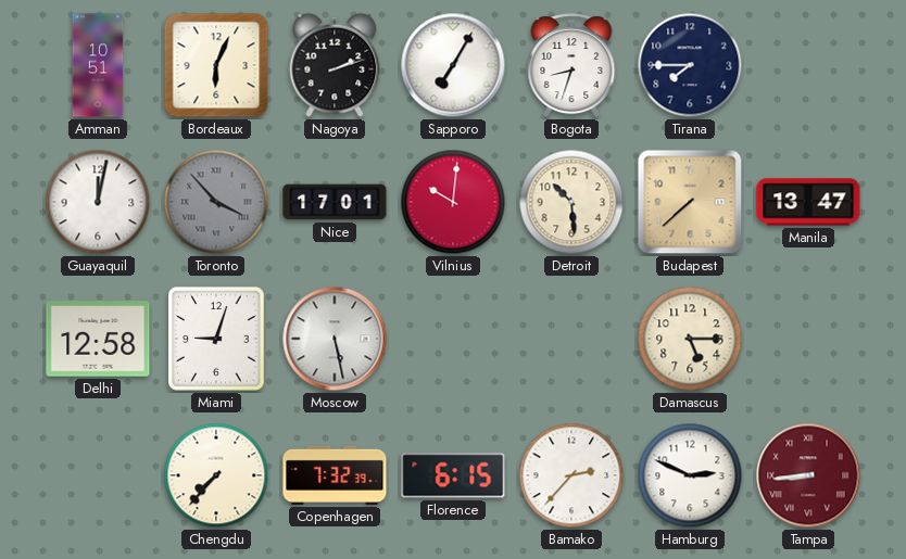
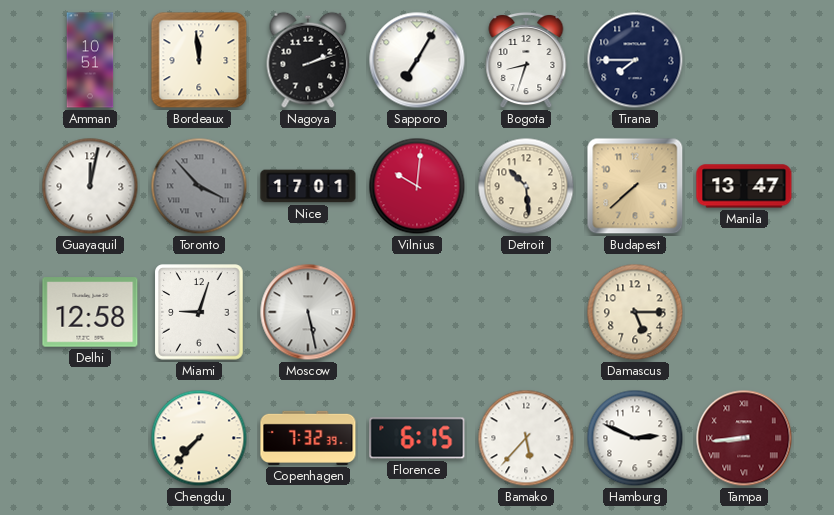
Bordeaux: 6:04 -> 11:59 (199, 60)
Bamako: 2:37 -> 5:37 (526, 438)
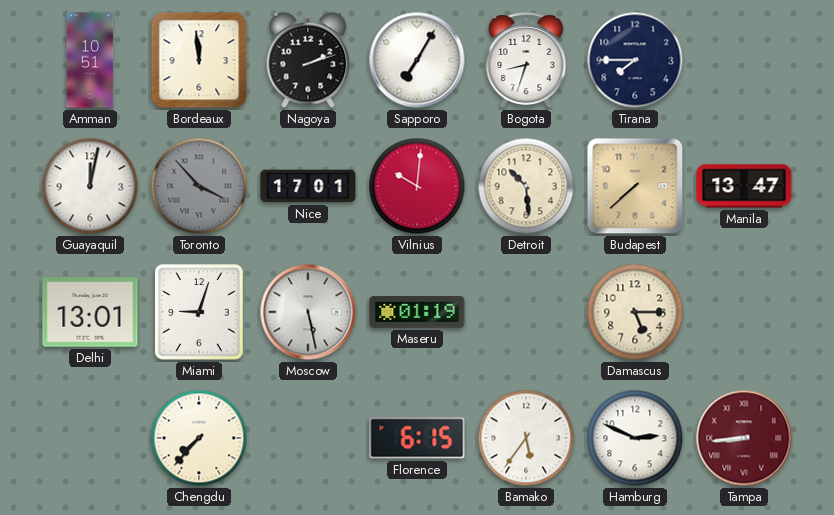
Delhi: 12:58 -> 13:01 (90, 312)
Maseru: none -> 01:19 (417, 312)
Copenhagen: 7:32 -> none (308, 438)
Bamako: 5:37 -> 5:36 (526, 438)
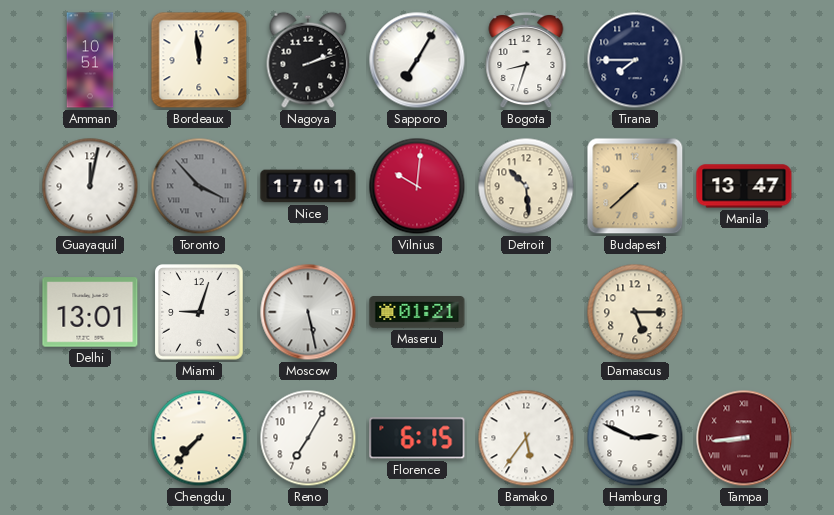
Maseru: 01:19 -> 01:21 (417, 312)
Reno: none -> 7:05 (308, 438)
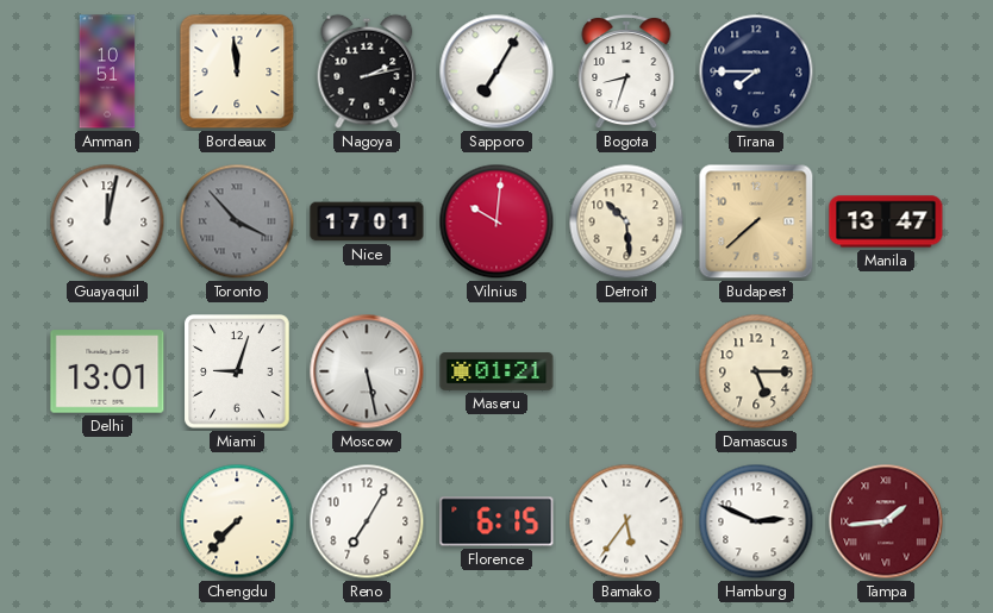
Nagoya: 2:12 -> 2:13 (367, 71)
Tampa: 8:44 -> 1:44 (886, 521)
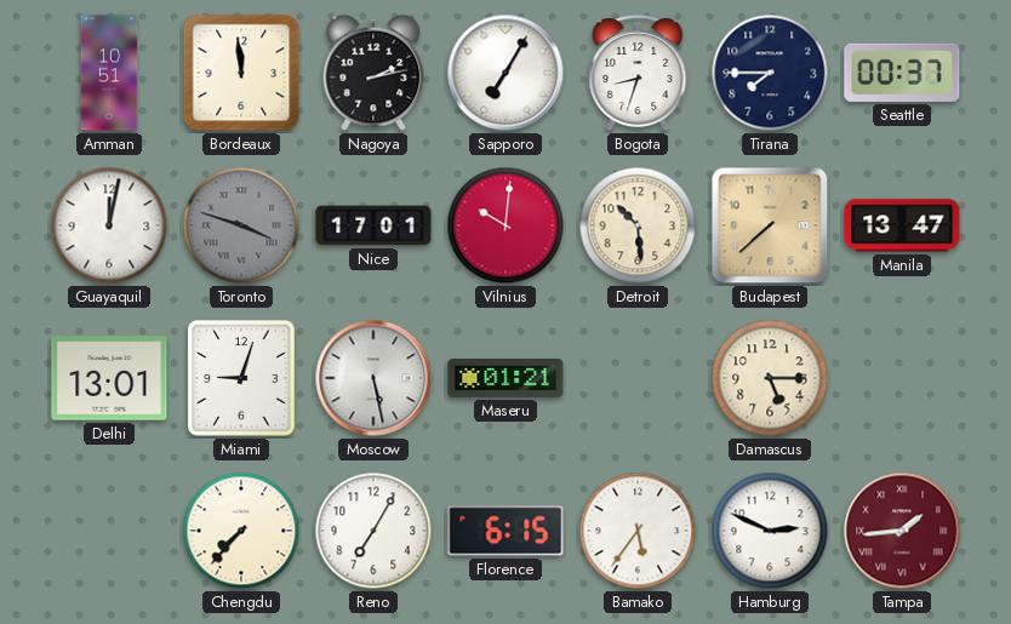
Seattle: none -> 00:37 (902, 73)
Toronto: 3:53 -> 3:48 (241, 225)
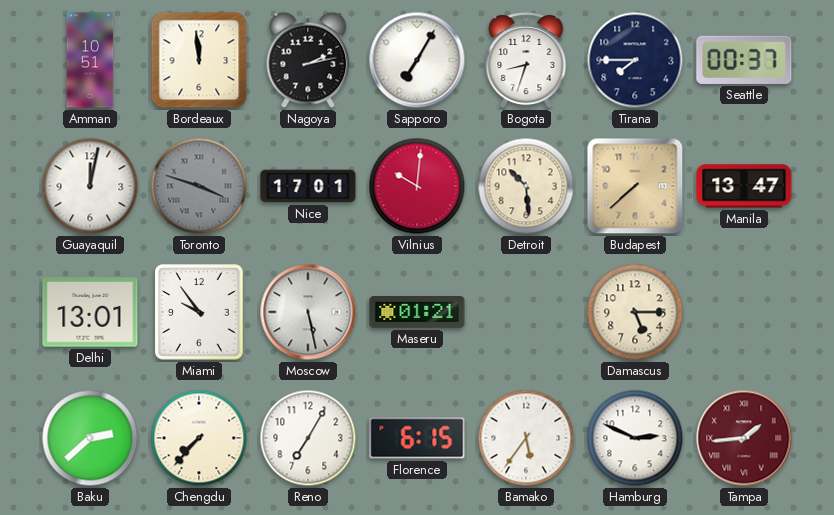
Miami: 9:03 -> 9:54 (199, 312)
Baku: none -> 2:38 (90, 438)
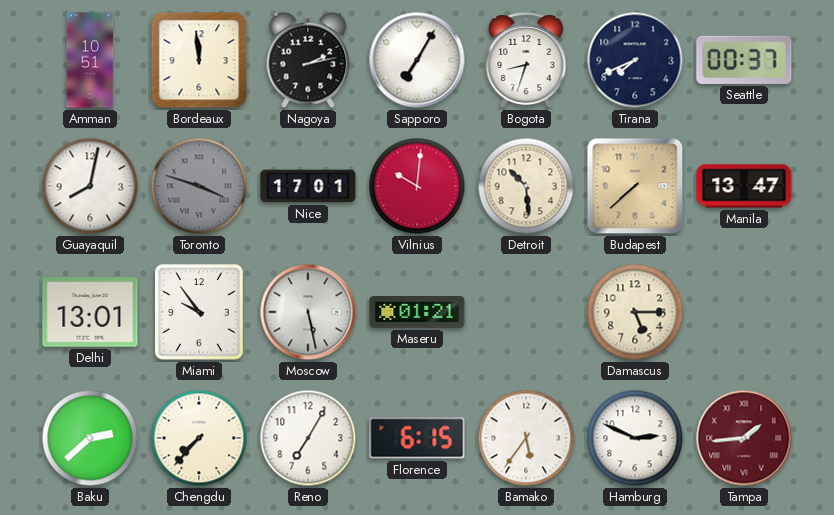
Tirana: 7:45 -> 7:41 (635, 60)
Guayaquil: 12:02 -> 8:02 (90, 186)
